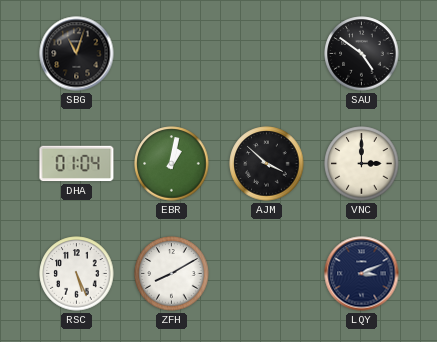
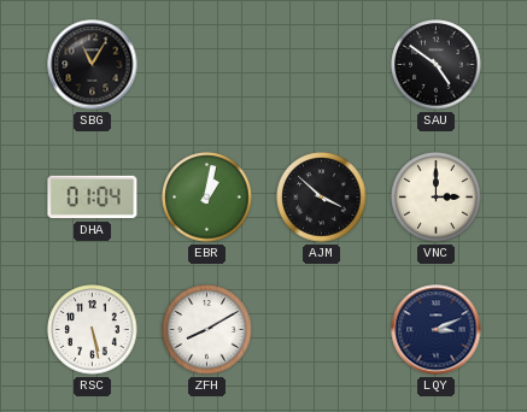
SBG: 11:03 -> 11:05 (93, 65)
RSC: 5:26 -> 5:28 (93, 330)
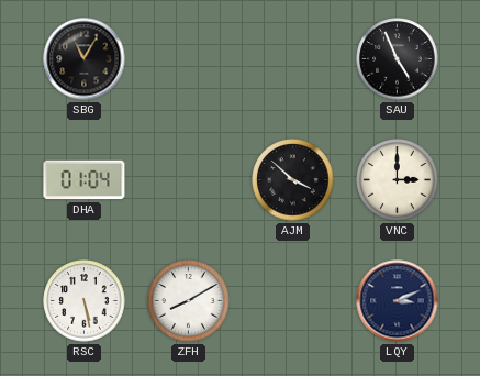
SAU: 4:51 -> 4:56 (398, 59)
EBR: 1:02 -> none (207, 198)
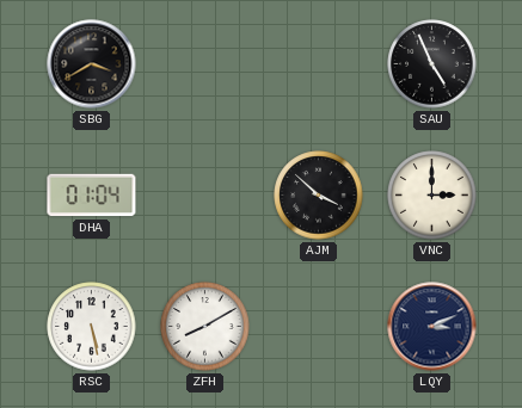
SBG: 11:05 -> 3:40 (92, 64)
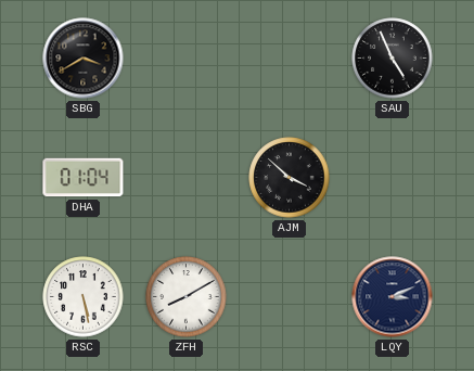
VNC: 3:00 -> none (432, 196)
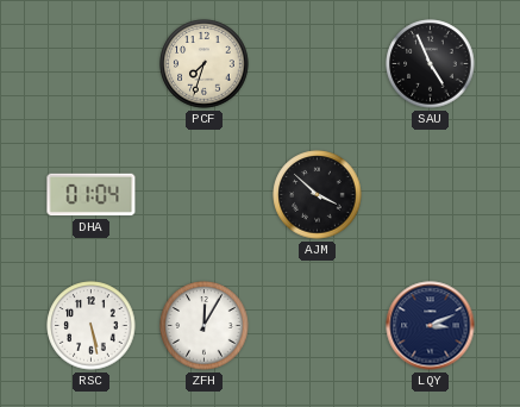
SBG: 3:40 -> none (84, 59)
PCF: none -> 7:33 (205, 64)
ZFH: 8:10 -> 12:05 (205, 326)
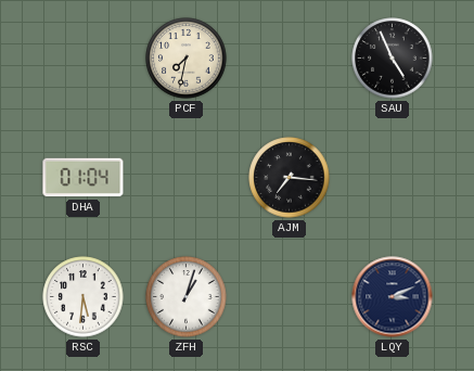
PCF: 7:33 -> 7:32 (187, 59)
AJM: 3:52 -> 7:16 (290, 178)
RSC: 5:28 -> 5:31 (84, 297)
ZFH: 12:05 -> 1:03 (187, 297)
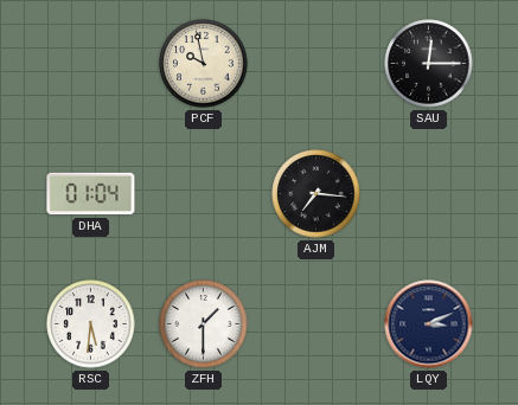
PCF: 7:32 -> 9:58 (204, 64)
SAU: 4:56 -> 12:15 (429, 64)
ZFH: 1:03 -> 1:30 (204, 324)
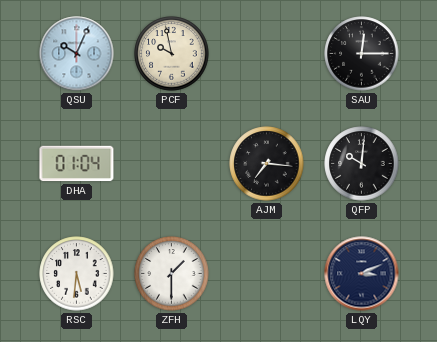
QSU: none -> 10:04 (77, 54)
QFP: none -> 10:01 (362, 164)
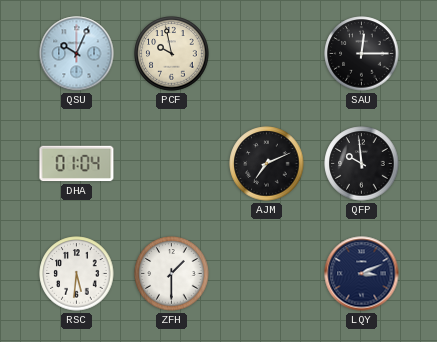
AJM: 7:16 -> 7:11 (267, 164)
QFP: 10:01 -> 9:59 (362, 164)
